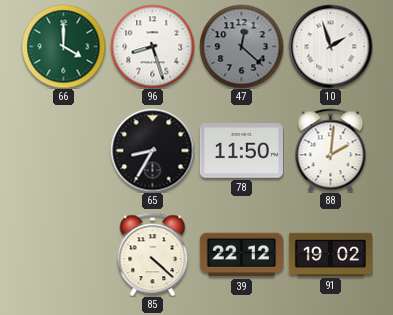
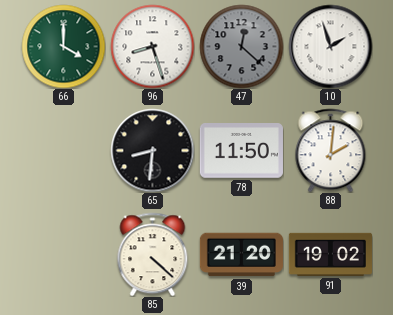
65: 8:35 -> 8:31 (152, 150)
39: 22:12 -> 21:20 (241, 255)
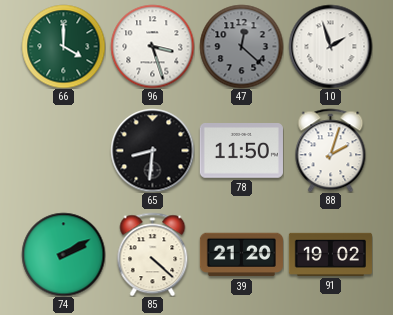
96: 8:27 -> 3:27 (152, 46)
88: 2:01 -> 2:03 (331, 150)
74: none -> 2:10 (63, 254)
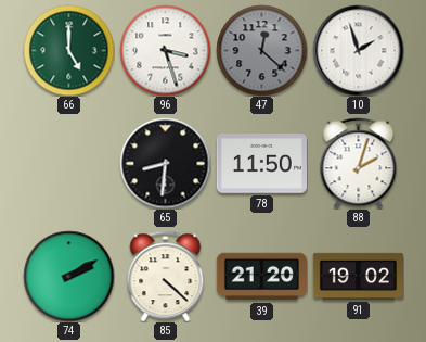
66: 4:00 -> 5:00 (68, 50)
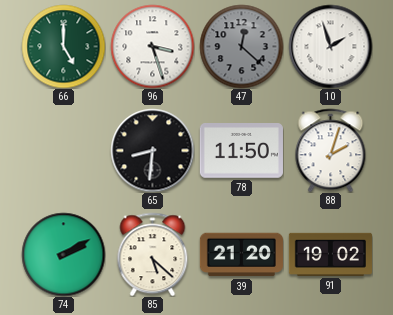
85: 4:22 -> 5:22 (153, 254)
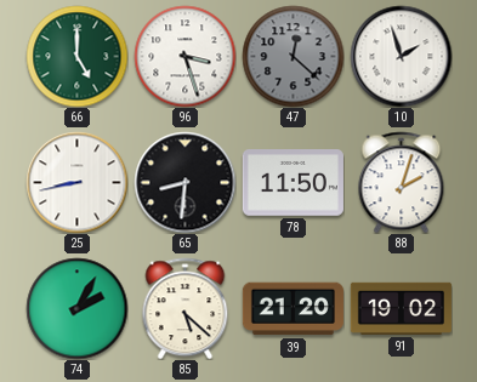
25: none -> 8:43 (76, 182)
74: 2:10 -> 2:05 (76, 308)
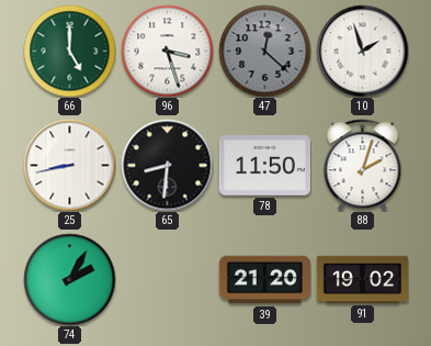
85: 5:22 -> none (186, 308)
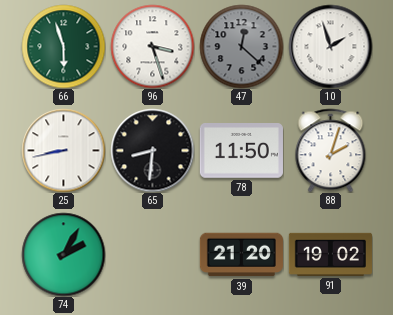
66: 5:00 -> 5:57 (63, 46)
